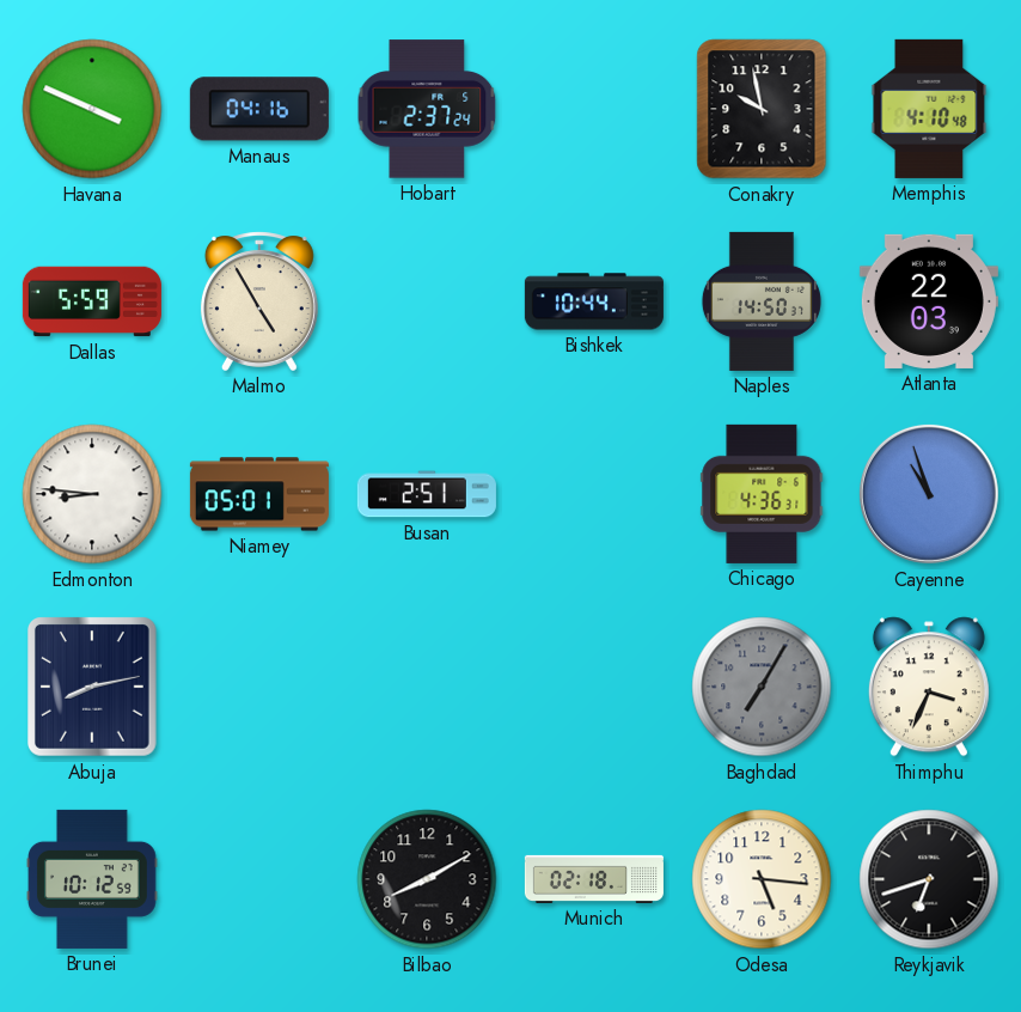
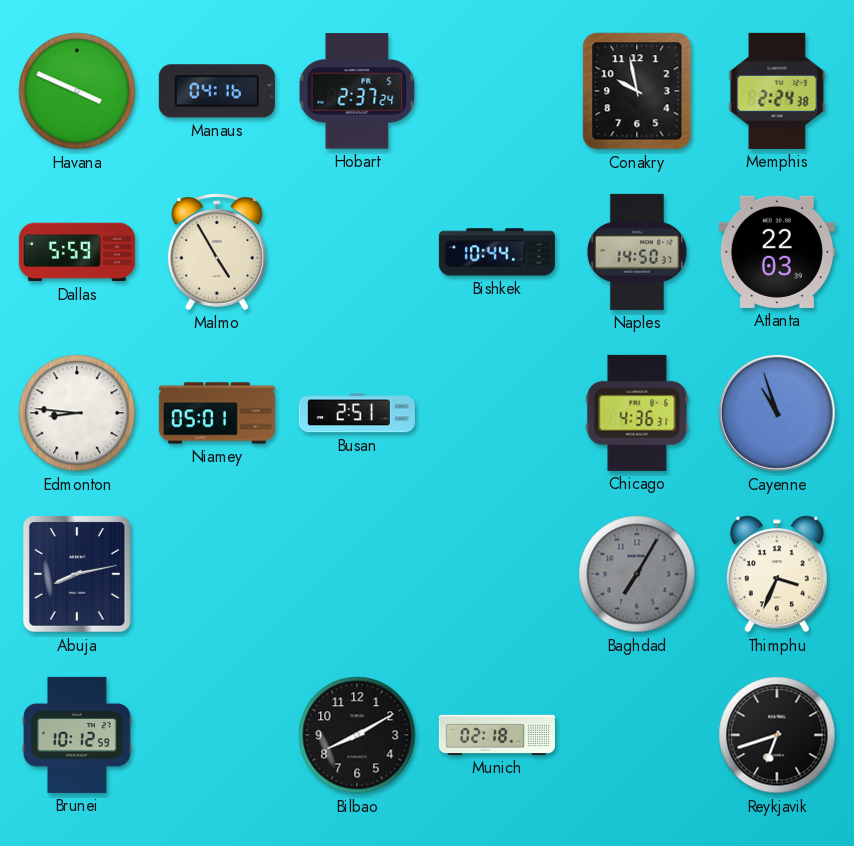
Memphis: 4:10 -> 2:24 (777, 91)
Odesa: 5:16 -> none (762, 879)
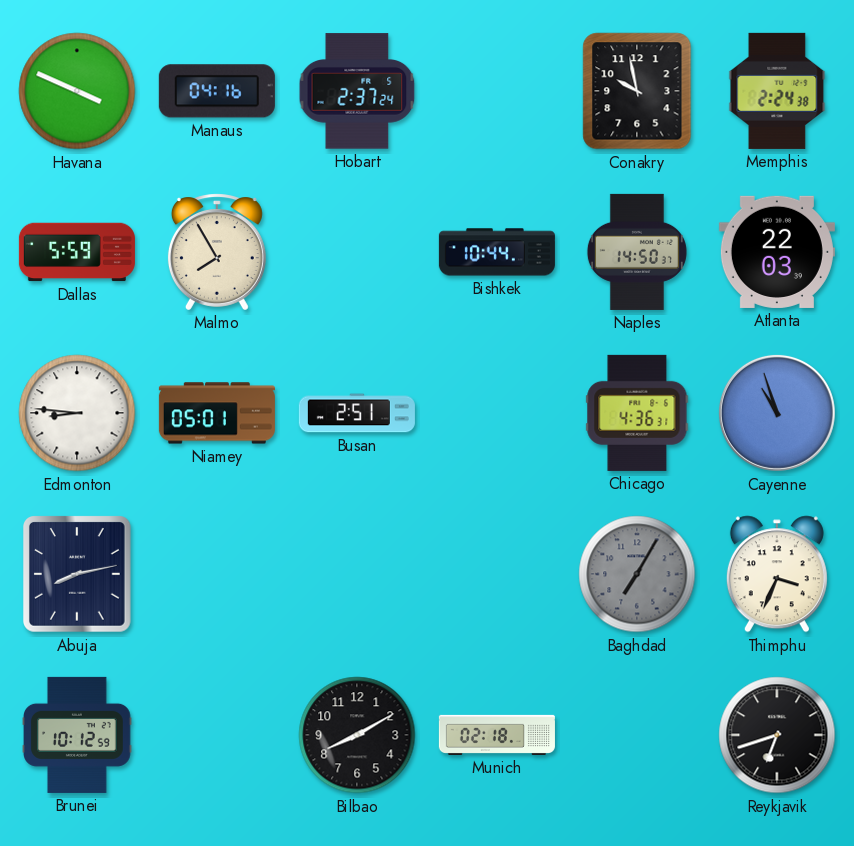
Malmo: 4:55 -> 7:55 (217, 252)
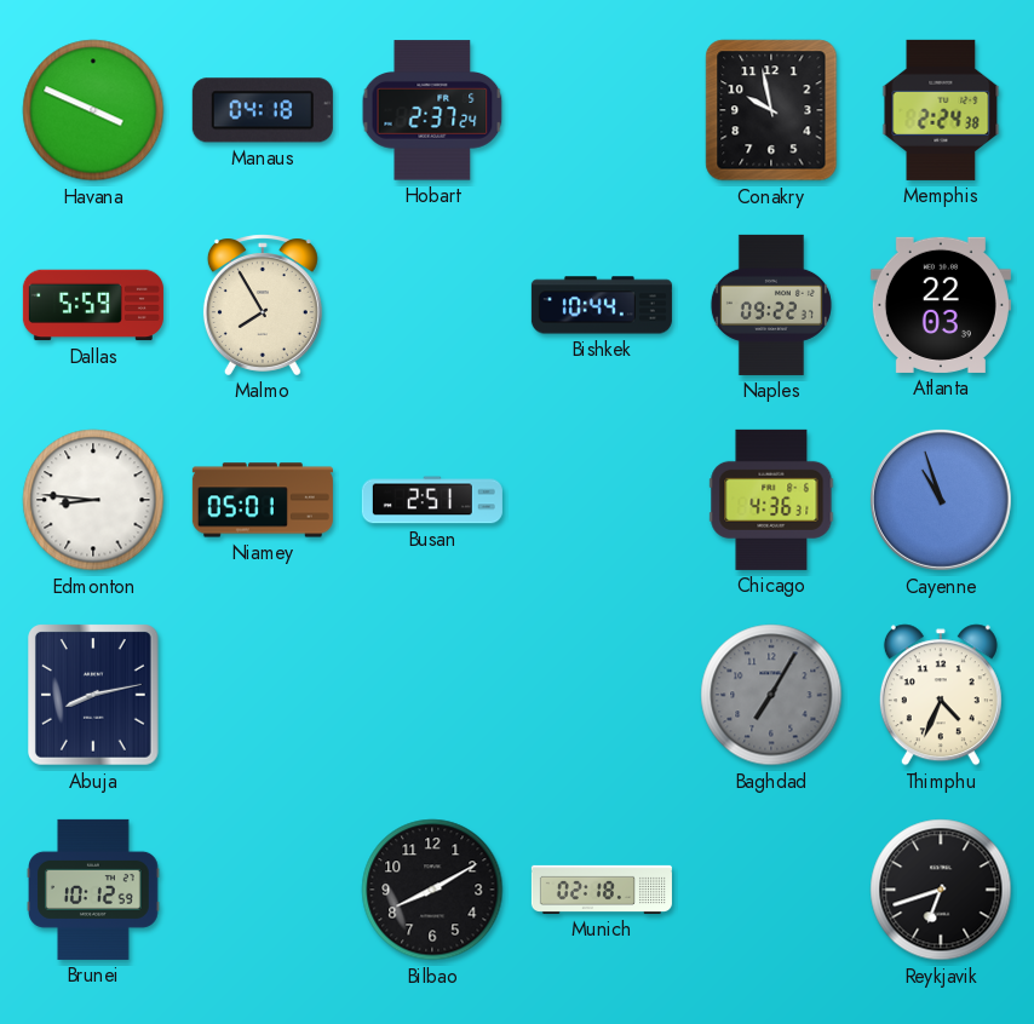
Manaus: 04:16 -> 04:18 (263, 110)
Naples: 14:50 -> 09:22 (771, 305)
Thimphu: 3:34 -> 4:34 (941, 695)
